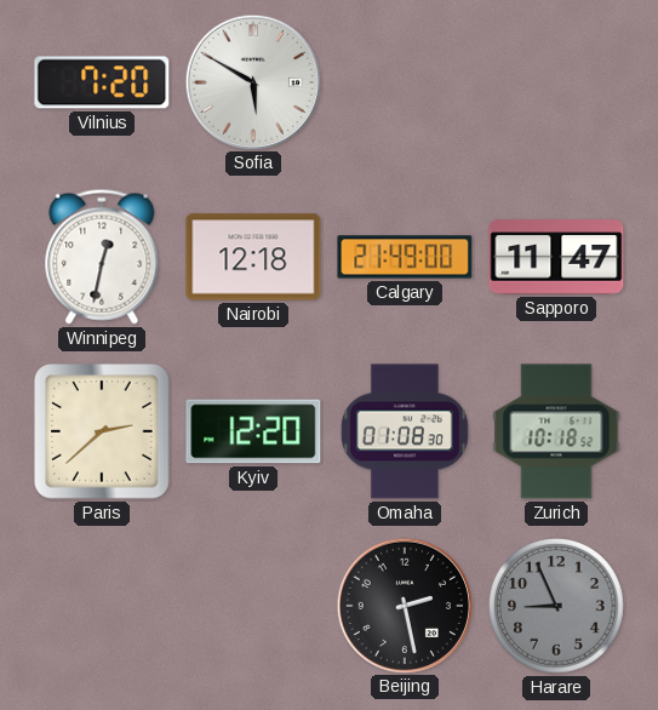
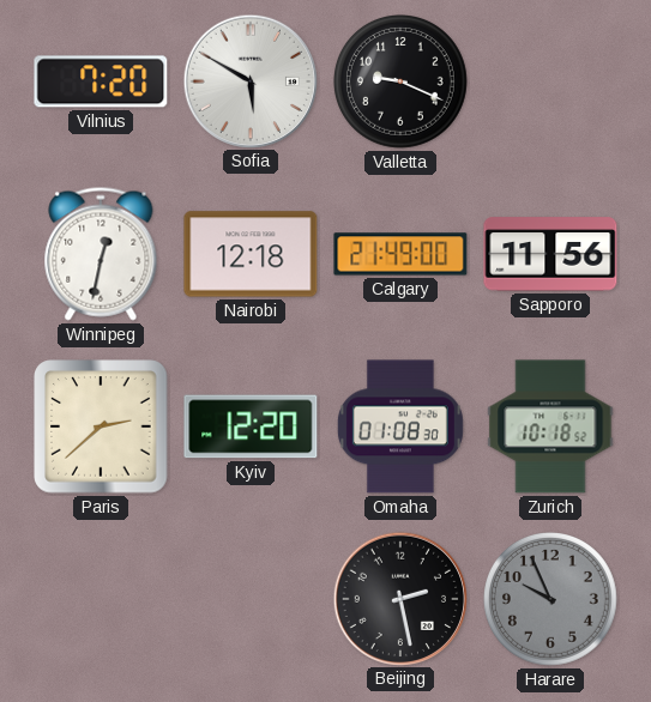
Valletta: none -> 9:19 (402, 83)
Sapporo: 11:47 -> 11:56 (550, 254)
Harare: 8:56 -> 9:56 (551, 600)
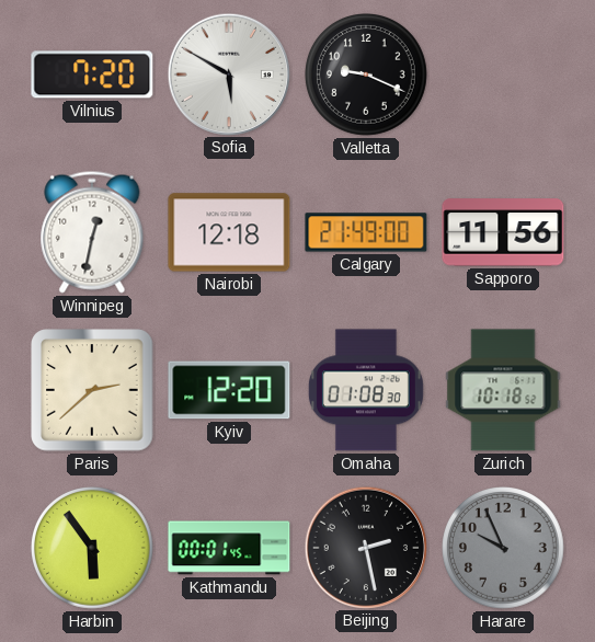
Harbin: none -> 5:54 (93, 549)
Kathmandu: none -> 00:01 (229, 548)
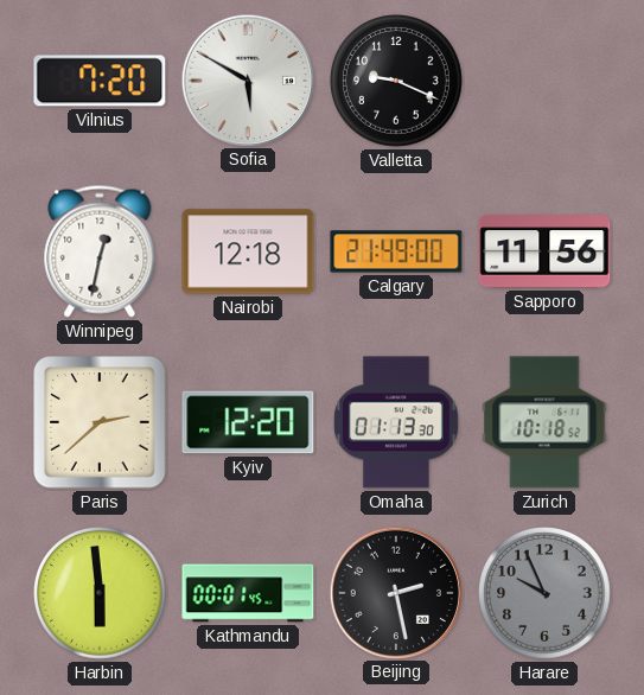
Omaha: 01:08 -> 01:13 (396, 422)
Harbin: 5:54 -> 5:59 (101, 594)
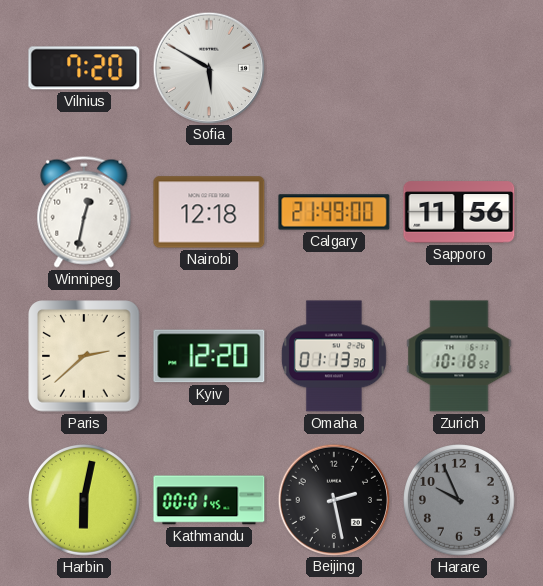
Valletta: 9:19 -> none (397, 82)
Harbin: 5:59 -> 6:02 (85, 501)
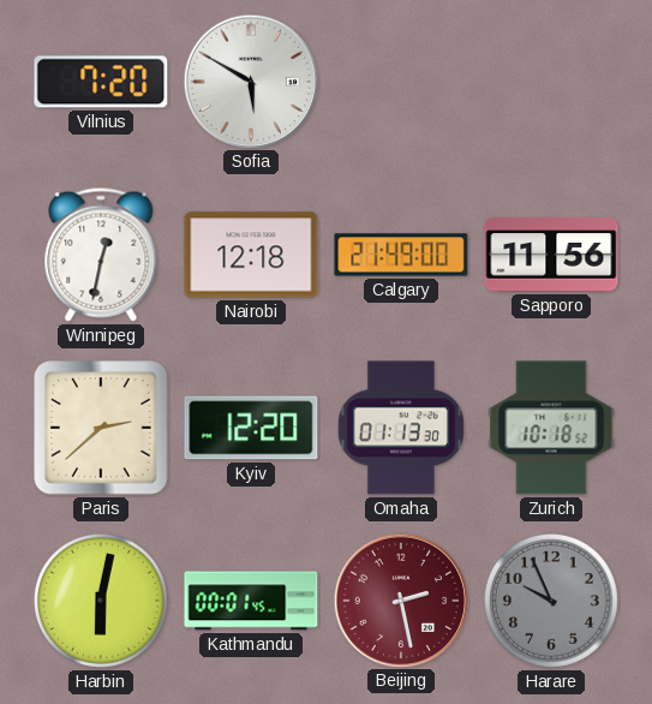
Beijing dial: black -> burgundy (400, 599)
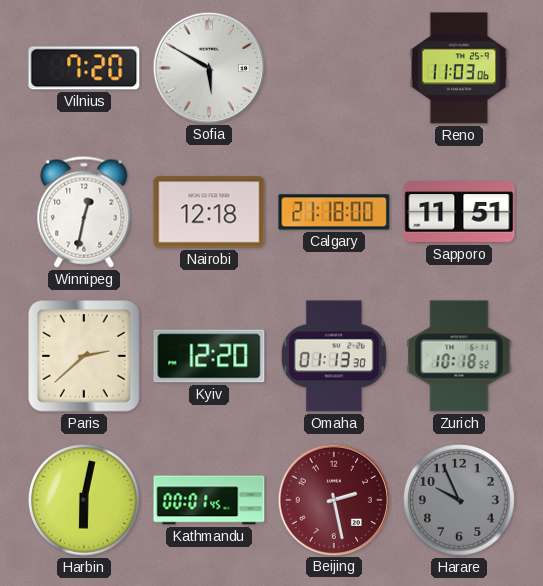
Reno: none -> 11:03 (459, 68)
Calgary: 21:49 -> 21:18 (334, 212)
Sapporo: 11:56 -> 11:51 (459, 212)
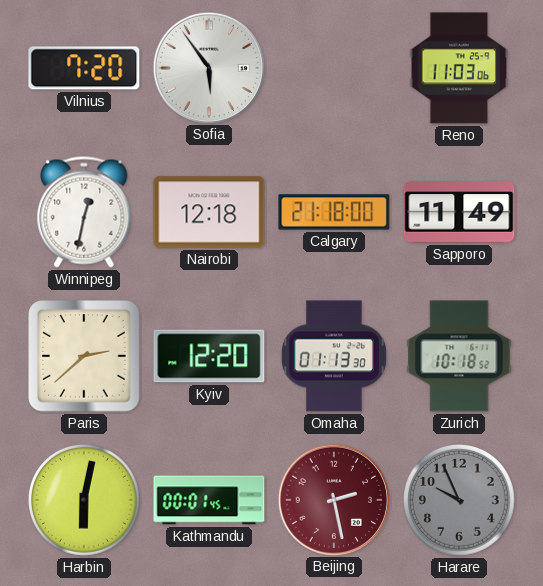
Sofia: 5:50 -> 5:54 (208, 67)
Sapporo: 11:51 -> 11:49 (459, 212)
